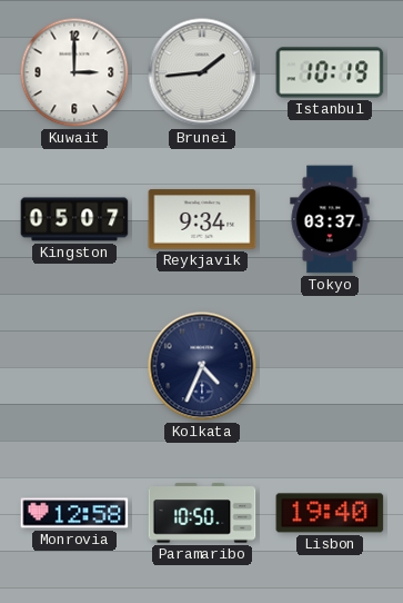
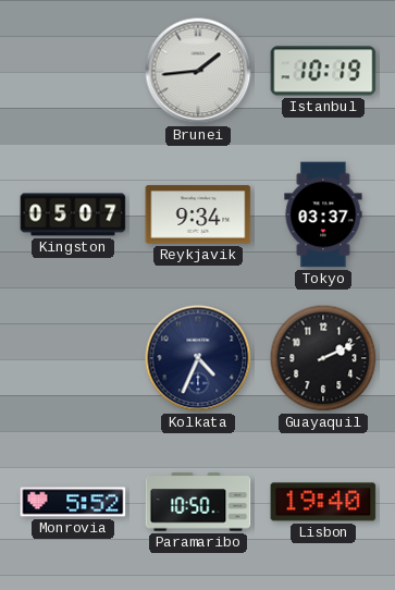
Kuwait: 3:00 -> none (74, 72)
Guayaquil: none -> 2:11 (323, 358)
Monrovia: 12:58 -> 5:52 (73, 502)
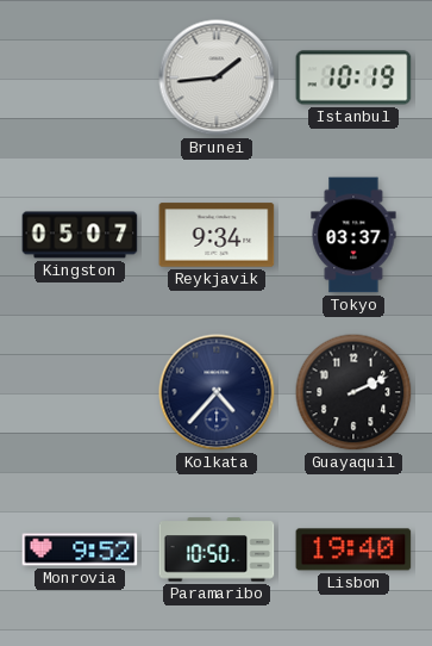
Kolkata: 4:34 -> 4:37 (217, 392)
Monrovia: 5:52 -> 9:52 (80, 549)
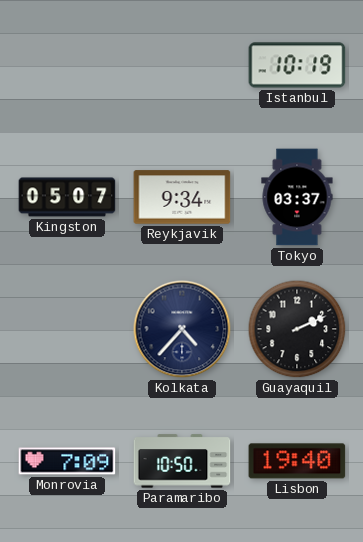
Brunei: 1:44 -> none (217, 77)
Monrovia: 9:52 -> 7:09 (67, 461)
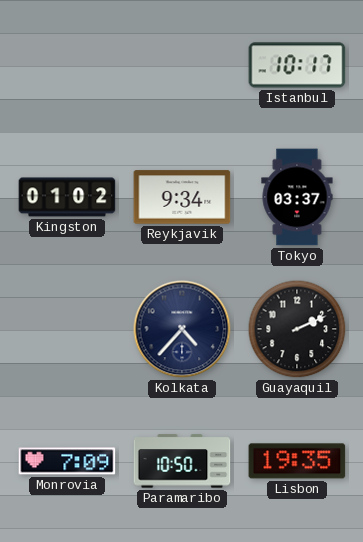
Istanbul: 10:19 -> 10:17 (297, 65)
Kingston: 05:07 -> 01:02 (67, 197)
Lisbon: 19:40 -> 19:35 (297, 461)
